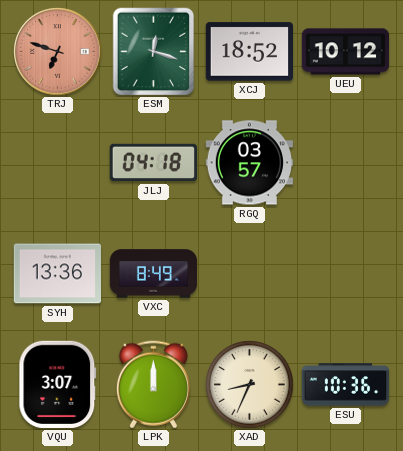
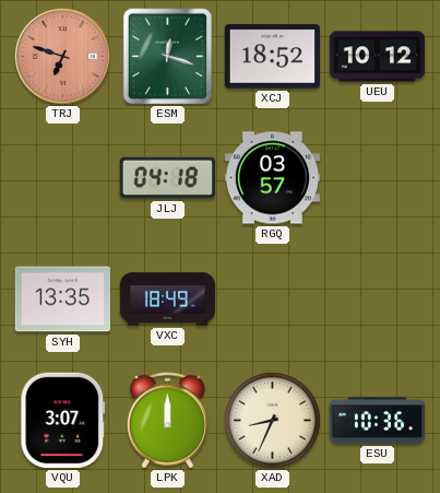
SYH: 13:36 -> 13:35 (62, 300)
VXC: 8:49 -> 18:49 (168, 300)
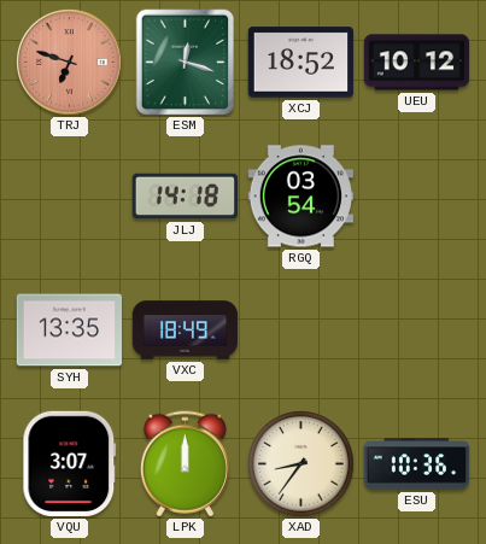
JLJ: 04:18 -> 14:18 (185, 197)
RGQ: 03:57 -> 03:54 (300, 197)
XAD: 8:34 -> 8:36 (301, 464)
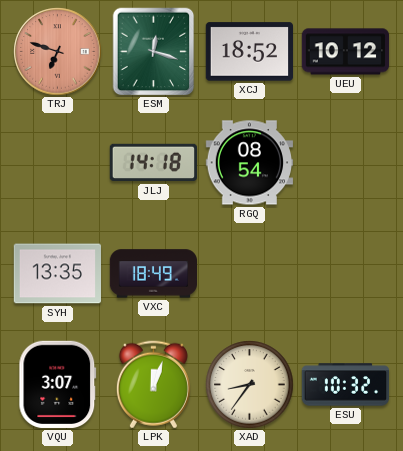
RGQ: 03:54 -> 08:54 (249, 163)
LPK: 12:00 -> 12:03 (153, 385)
ESU: 10:36 -> 10:32 (346, 385)
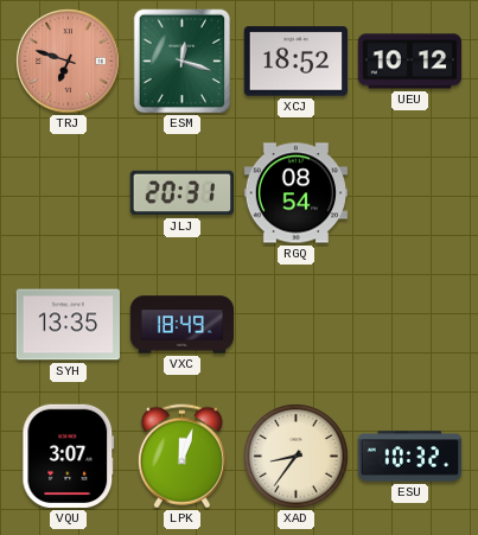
JLJ: 14:18 -> 20:31 (181, 193)
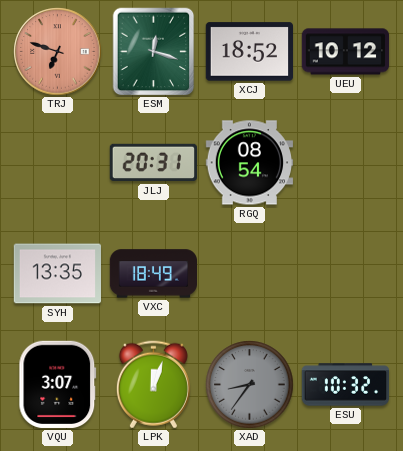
XAD dial: cream -> grey (250, 385)
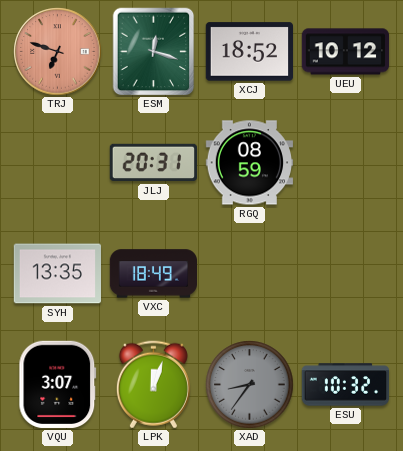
RGQ: 08:54 -> 08:59 (249, 163)
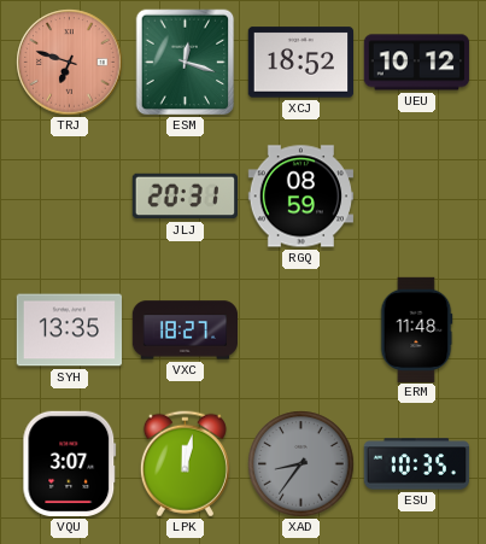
VXC: 18:49 -> 18:27 (186, 331)
ERM: none -> 11:48 (416, 329)
LPK: 12:03 -> 12:02 (185, 464)
ESU: 10:32 -> 10:35 (417, 464)
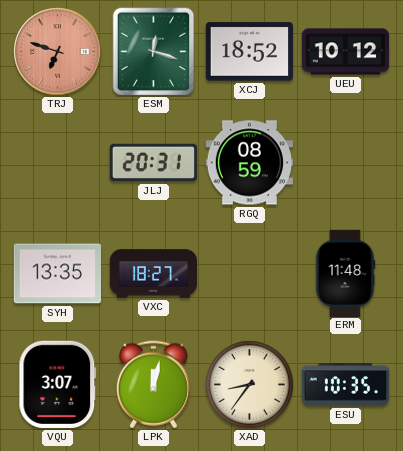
XAD dial: grey -> cream (250, 385)
